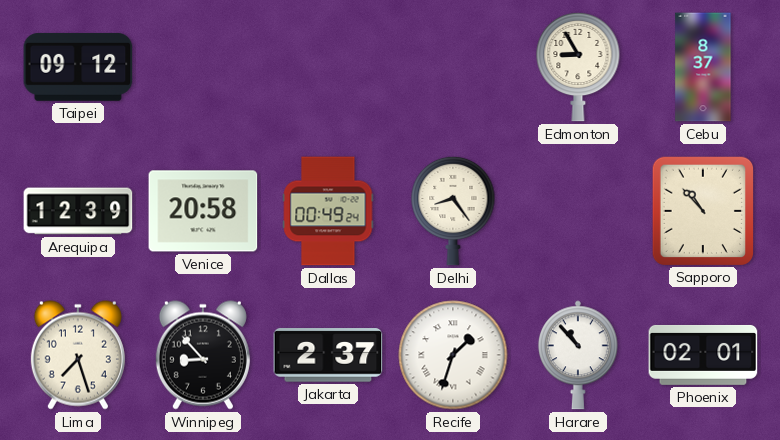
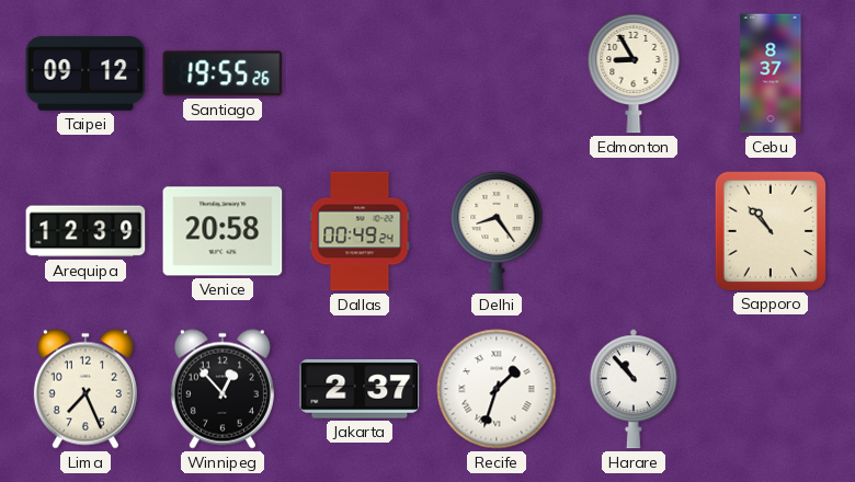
Santiago: none -> 19:55 (223, 73)
Lima: 7:27 -> 7:26 (86, 389)
Winnipeg: 8:53 -> 12:53 (223, 389)
Phoenix: 02:01 -> none (703, 355)
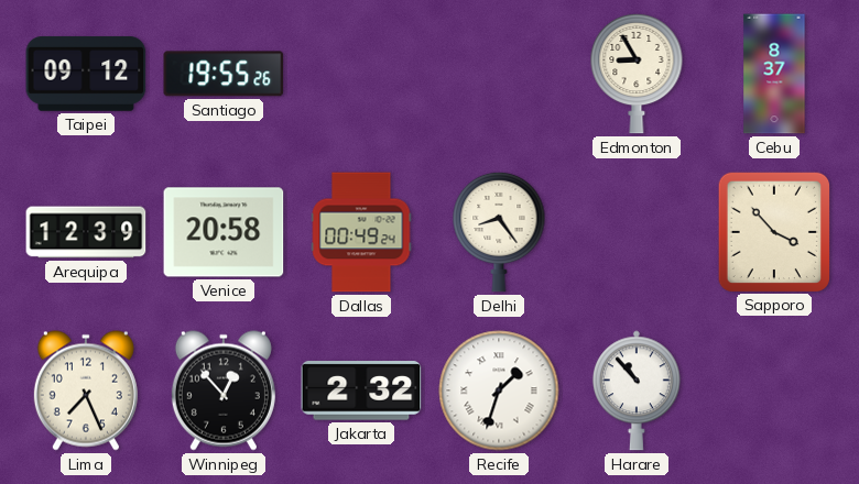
Sapporo: 10:53 -> 3:53 (773, 231)
Jakarta: 2:37 -> 2:32 (361, 391)
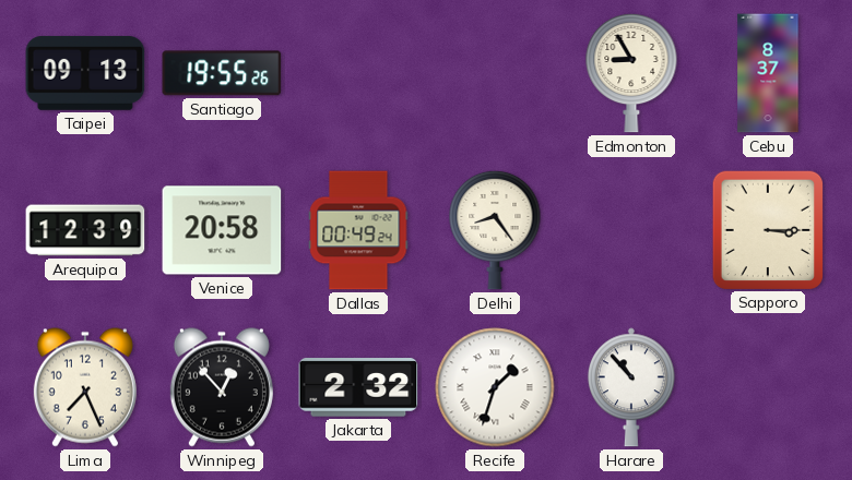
Taipei: 09:12 -> 09:13 (85, 73)
Sapporo: 3:53 -> 3:15 (767, 229)
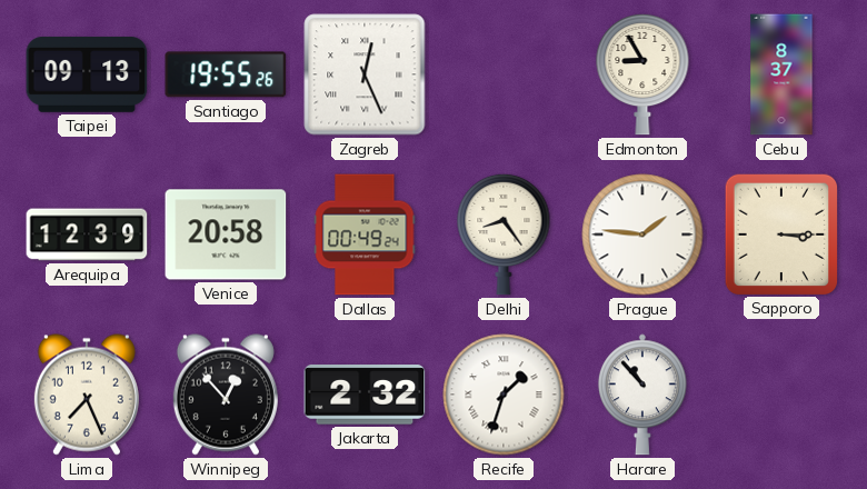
Zagreb: none -> 12:26 (365, 74)
Prague: none -> 1:46 (642, 234)
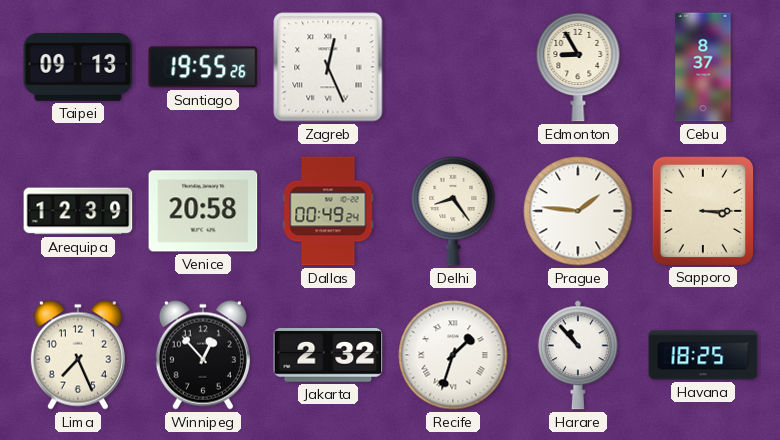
Havana: none -> 18:25 (703, 355)
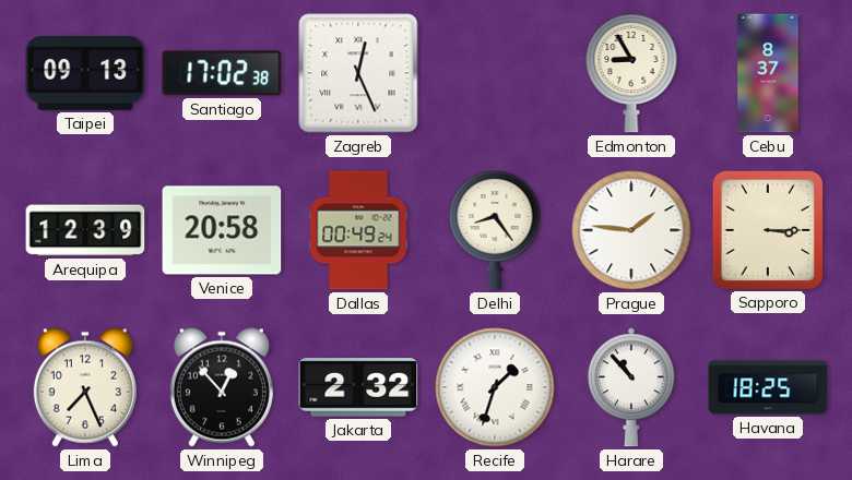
Santiago: 19:55 -> 17:02 (222, 73)
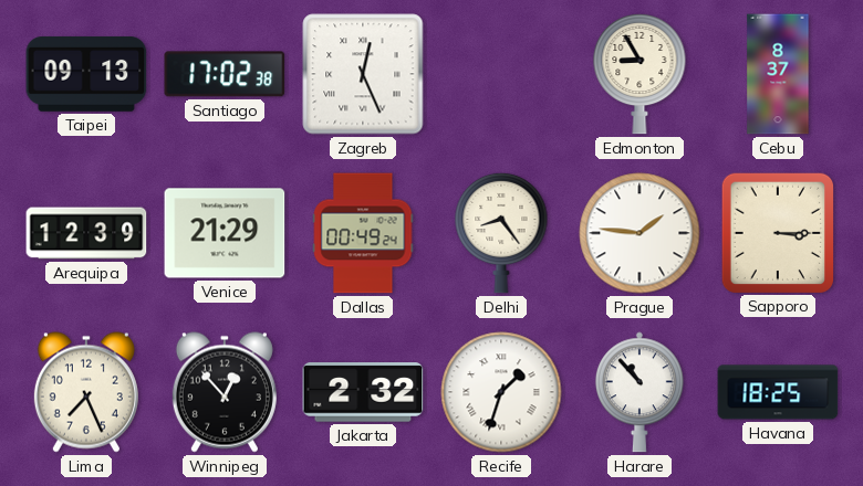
Venice: 20:58 -> 21:29 (225, 233)
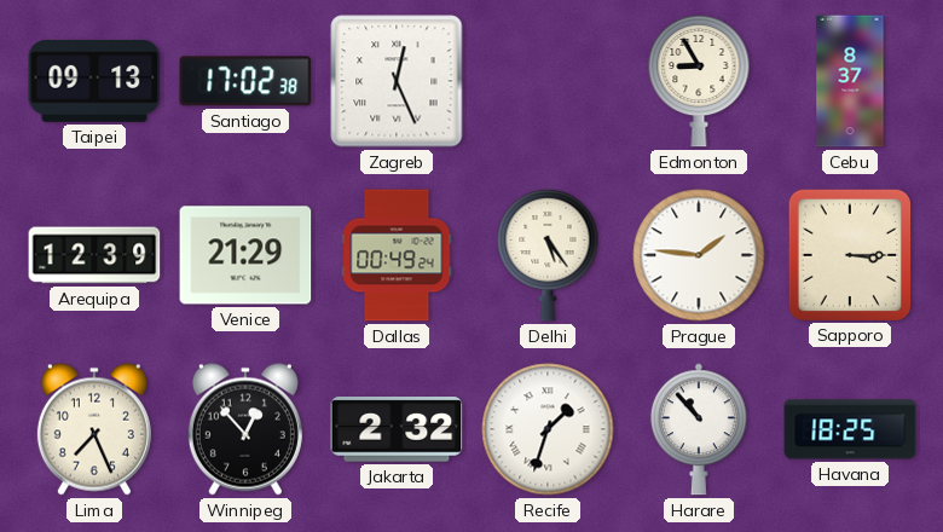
Delhi: 8:24 -> 5:24 (548, 255)
